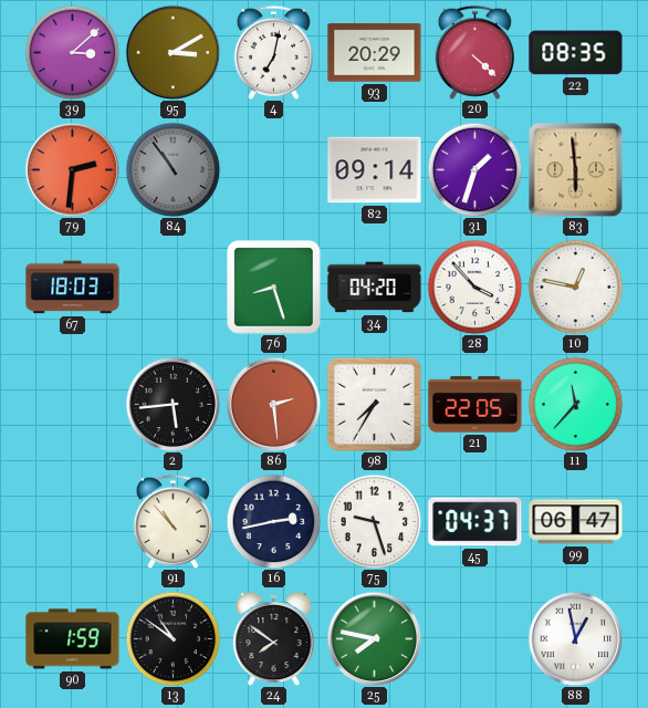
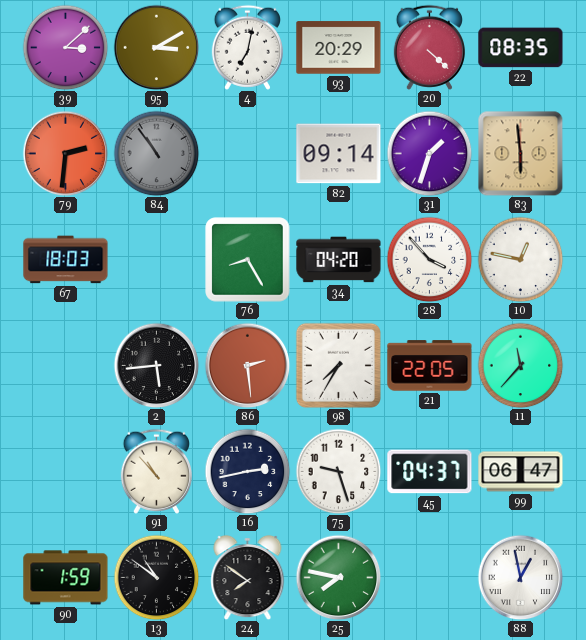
76: 8:27 -> 8:25 (248, 260)
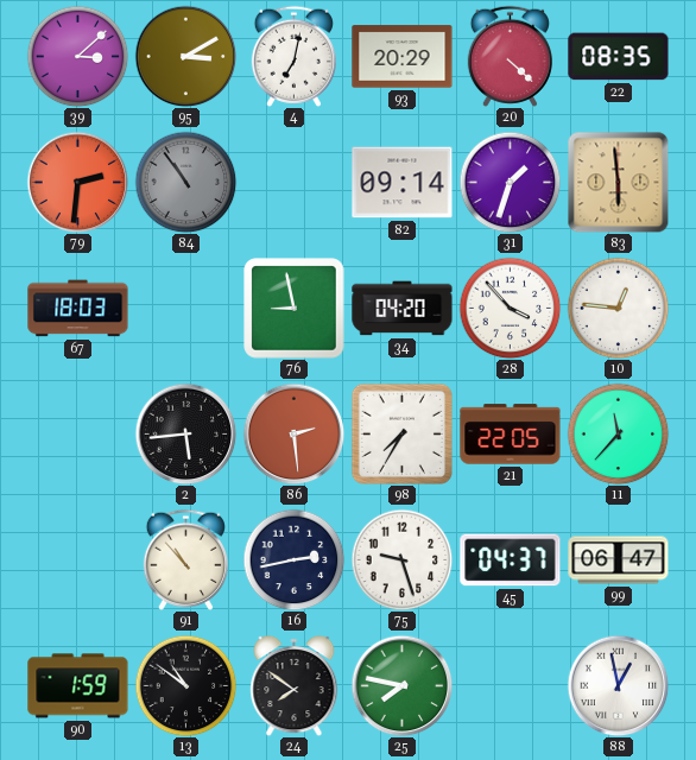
76: 8:25 -> 8:58 (295, 309)
10: 12:47 -> 12:46 (618, 308)
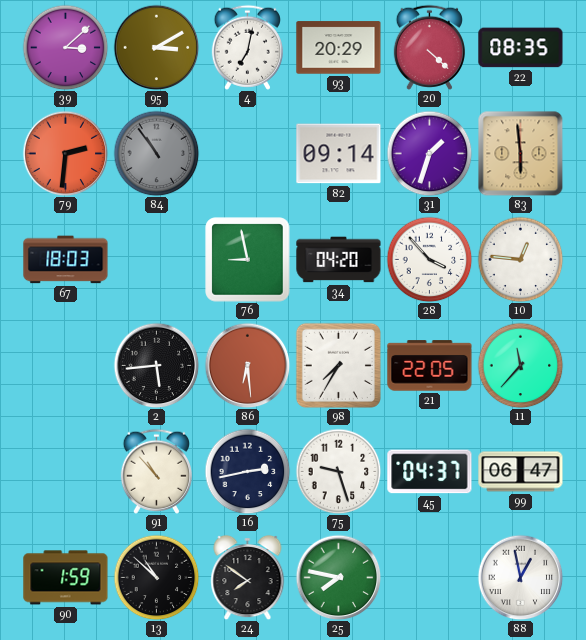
86: 2:29 -> 6:29 (247, 365)
13: 10:51 -> 10:52 (156, 577)
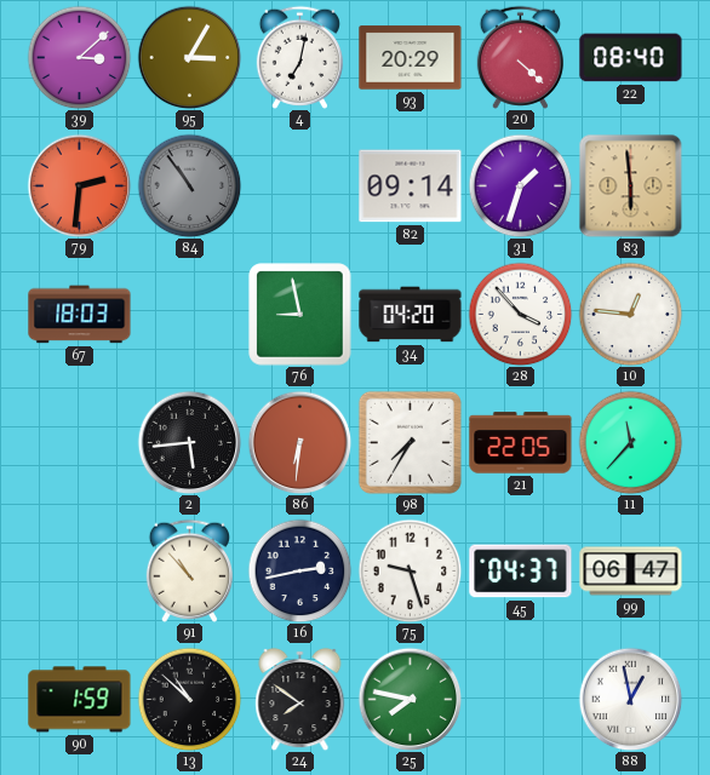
95: 3:10 -> 3:05 (189, 57)
22: 08:35 -> 08:40 (631, 58)
86: 6:29 -> 6:31 (299, 442)
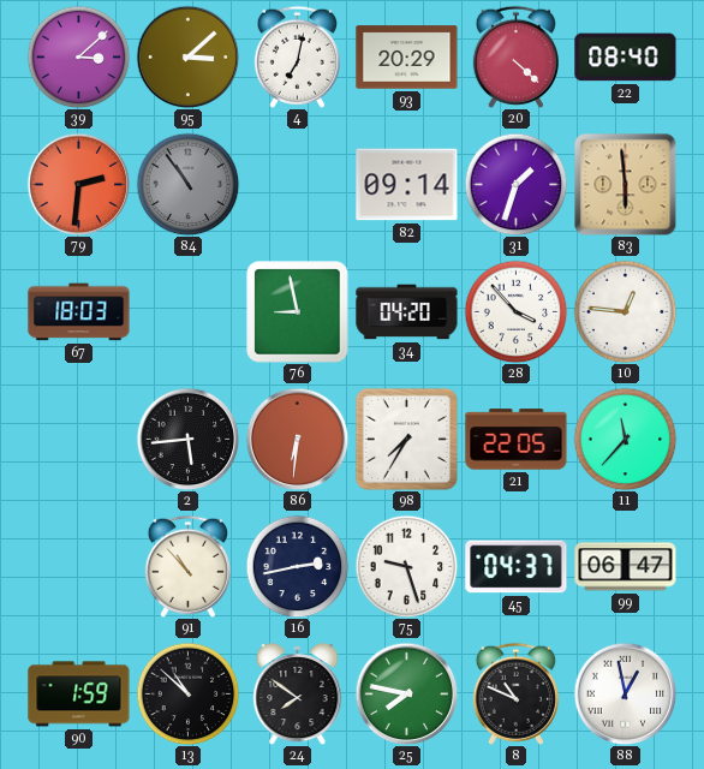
95: 3:05 -> 3:08 (187, 56)
8: none -> 10:49 (515, 693)
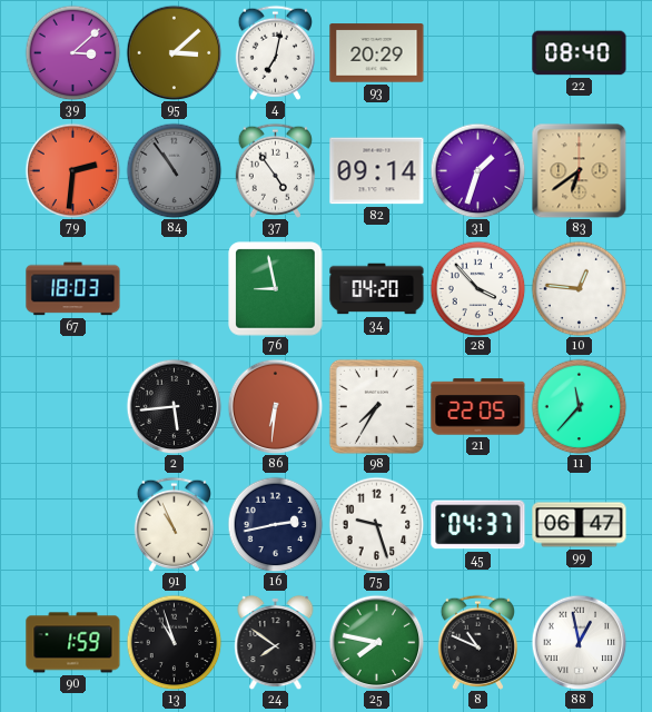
20: 4:22 -> none (515, 56)
37: none -> 4:54 (275, 170)
83: 5:59 -> 6:39 (579, 170)
91: 10:53 -> 10:56 (174, 524)
13: 10:52 -> 10:57 (174, 642)
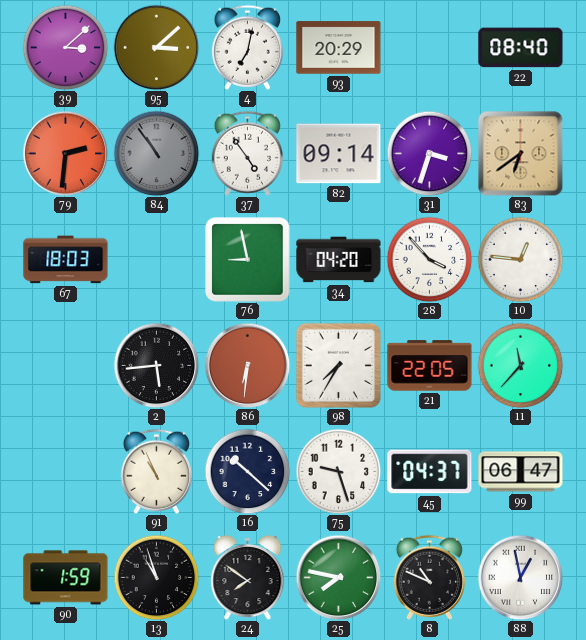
31: 1:33 -> 3:33 (429, 153)
16: 2:43 -> 10:22 (247, 471)
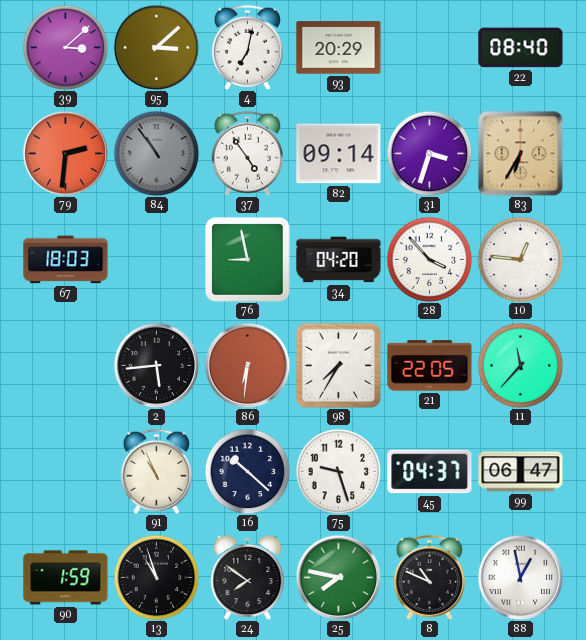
83: 6:39 -> 6:35 (520, 153)
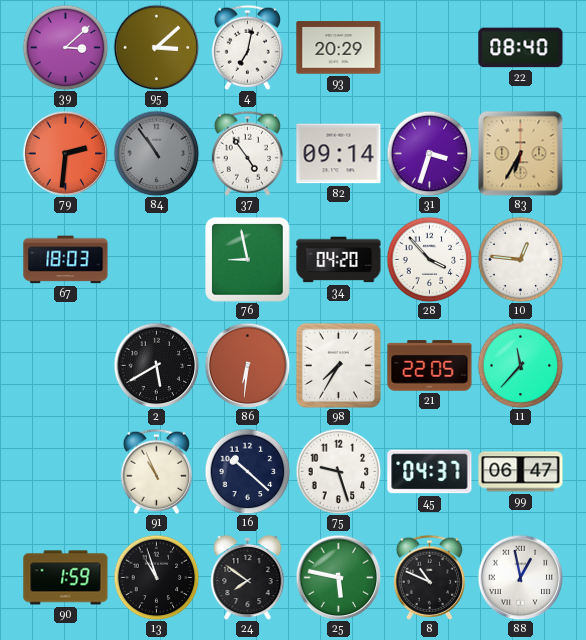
2: 5:44 -> 5:40 (156, 365)
25: 7:47 -> 5:47 (338, 577)
